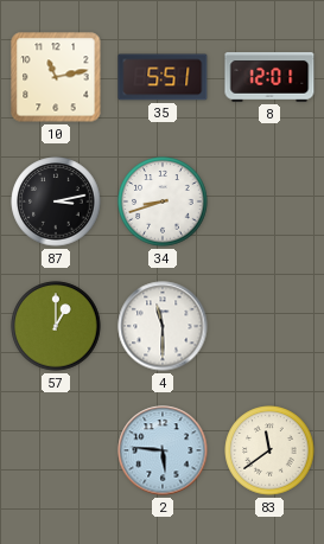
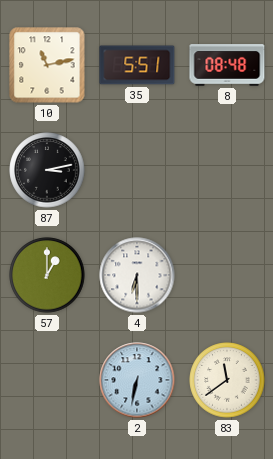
8: 12:01 -> 08:48 (227, 65)
34: 8:42 -> none (163, 201)
4: 11:30 -> 6:30 (137, 275)
2: 5:46 -> 6:32 (137, 380)
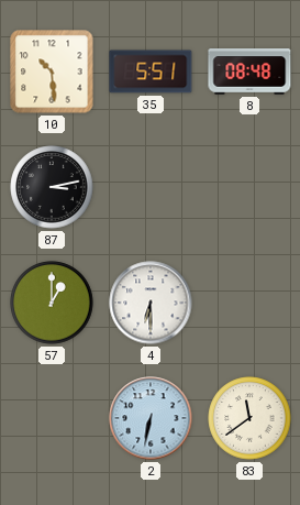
10: 11:13 -> 10:29 (52, 72)
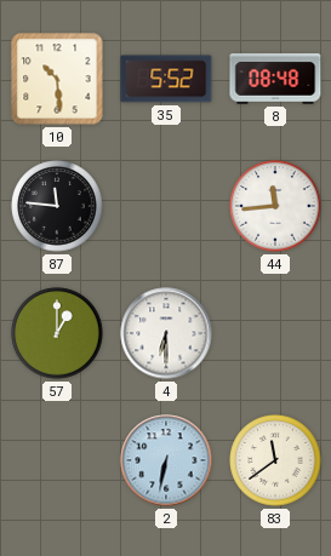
35: 5:51 -> 5:52 (166, 79)
87: 3:13 -> 11:46 (57, 206)
44: none -> 11:44 (275, 206)
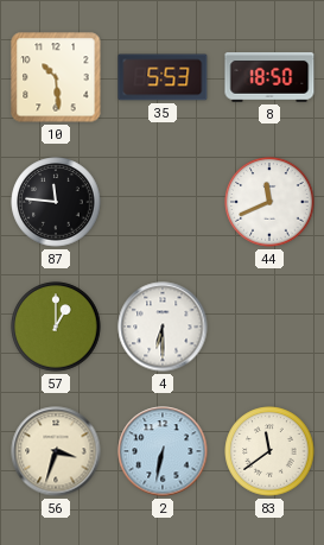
35: 5:52 -> 5:53 (163, 77)
8: 08:48 -> 18:50 (269, 77)
44: 11:44 -> 11:41 (269, 202)
56: none -> 3:33 (56, 451)
